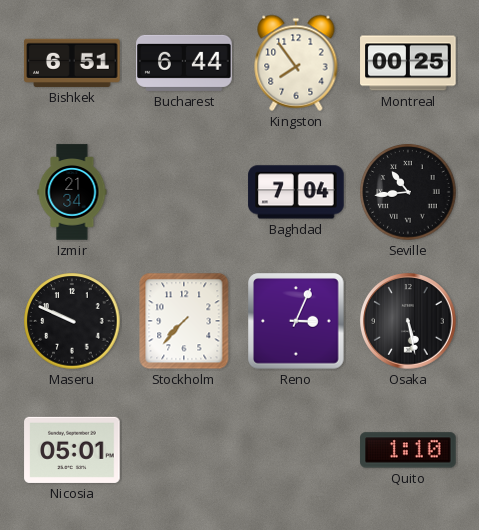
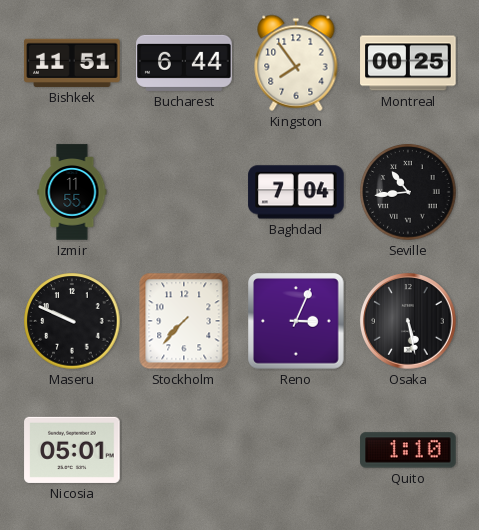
Bishkek: 6:51 -> 11:51 (72, 63)
Izmir: 21:34 -> 11:55 (72, 192)
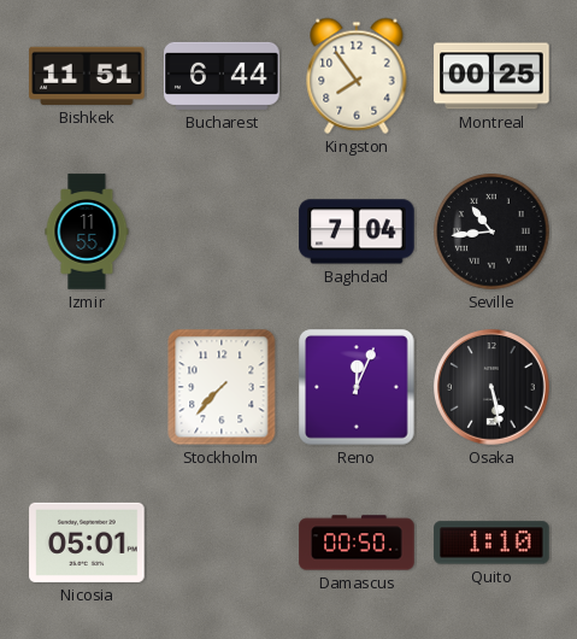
Maseru: 9:49 -> none (72, 321)
Reno: 3:04 -> 12:04 (357, 387)
Damascus: none -> 00:50 (357, 543)
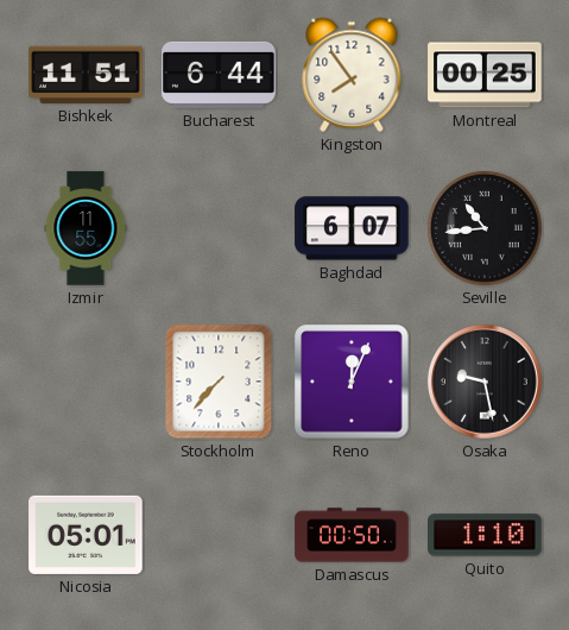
Baghdad: 7:04 -> 6:07 (352, 228)
Osaka: 5:28 -> 9:28 (486, 383)
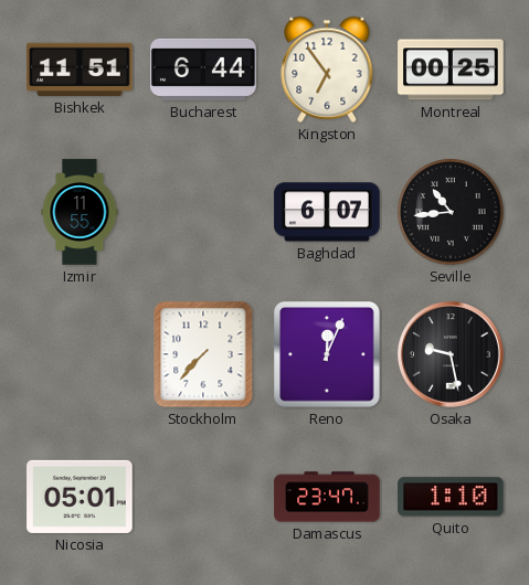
Kingston: 7:54 -> 6:54 (327, 70)
Damascus: 00:50 -> 23:47 (327, 497)
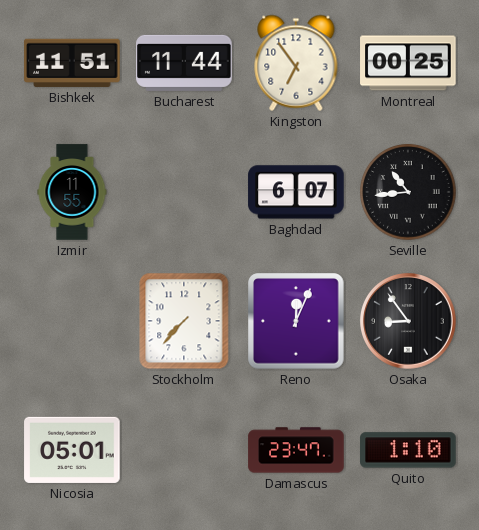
Bucharest: 6:44 -> 11:44 (184, 63)
Osaka: 9:28 -> 8:54 (409, 322)
